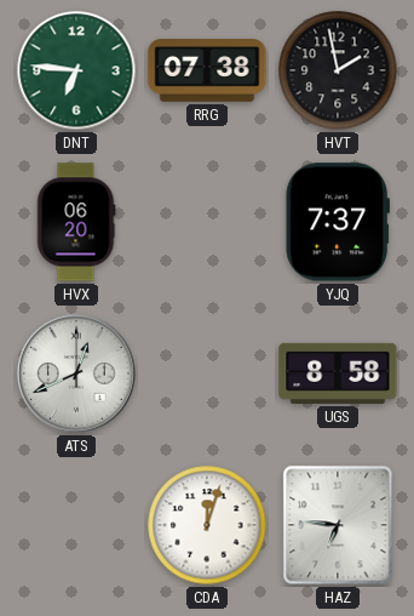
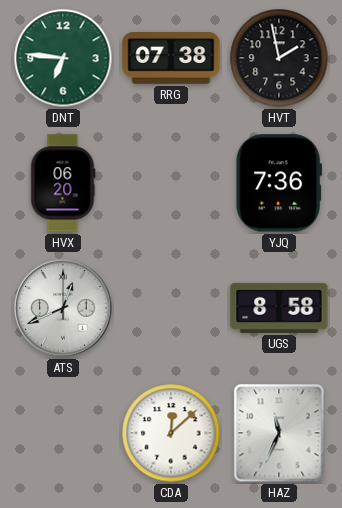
YJQ: 7:37 -> 7:36 (278, 183)
CDA: 12:03 -> 12:08 (171, 433)
HAZ: 6:46 -> 11:34 (279, 433)
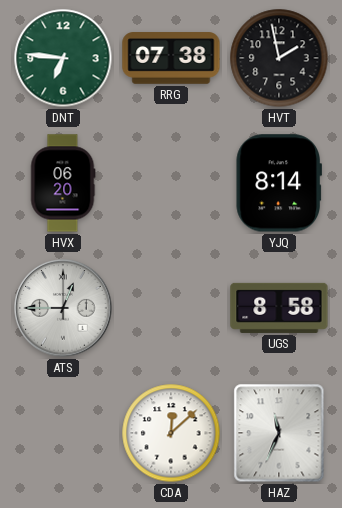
YJQ: 7:36 -> 8:14 (278, 183)
ATS: 12:41 -> 12:45 (63, 308)
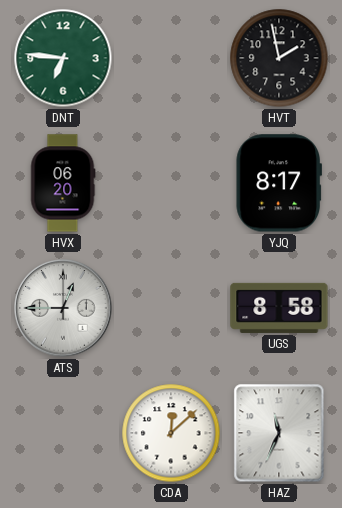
RRG: 07:38 -> none (171, 58)
YJQ: 8:14 -> 8:17 (278, 183)
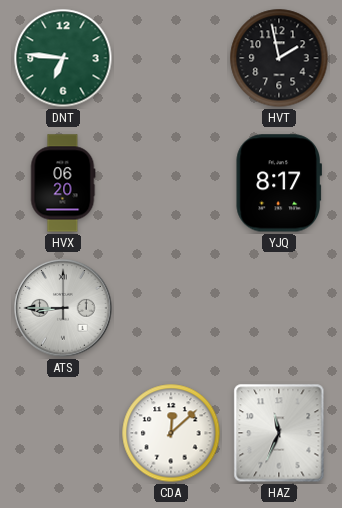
ATS: 12:45 -> 8:45 (63, 308)
UGS: 8:58 -> none (279, 308)
